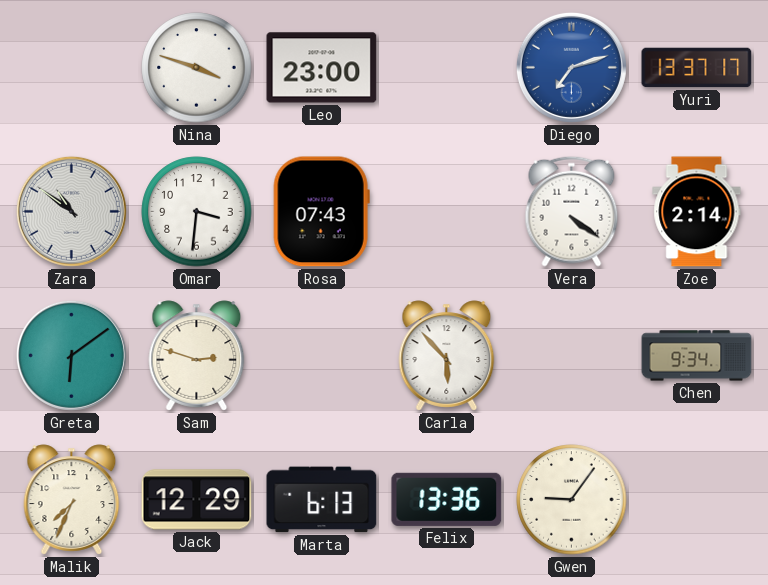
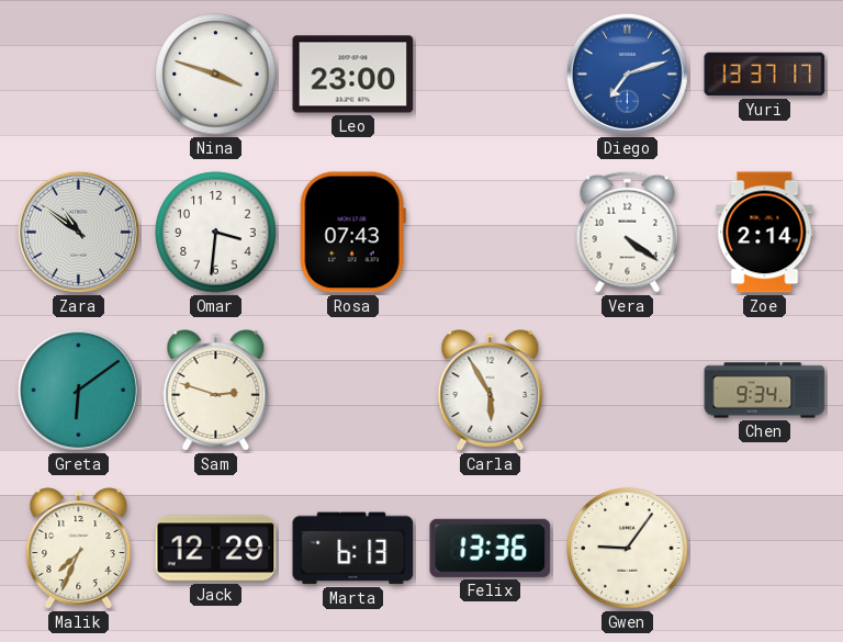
Carla: 5:53 -> 5:55 (491, 391)
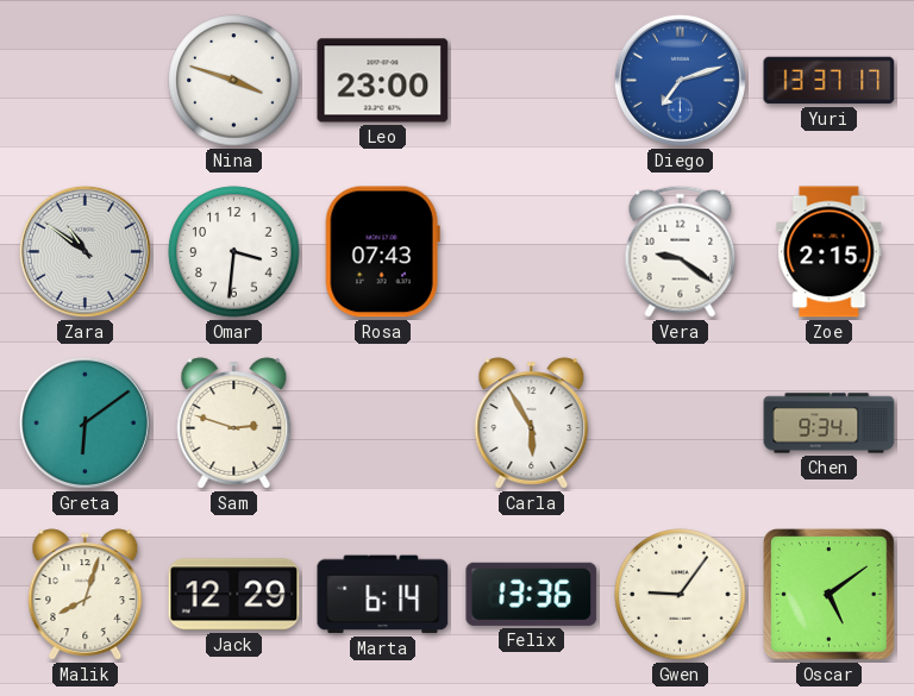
Vera: 4:21 -> 9:21 (681, 251)
Zoe: 2:14 -> 2:15 (830, 252)
Malik: 7:34 -> 8:03 (86, 595)
Marta: 6:13 -> 6:14 (383, 595)
Oscar: none -> 5:09 (830, 595)
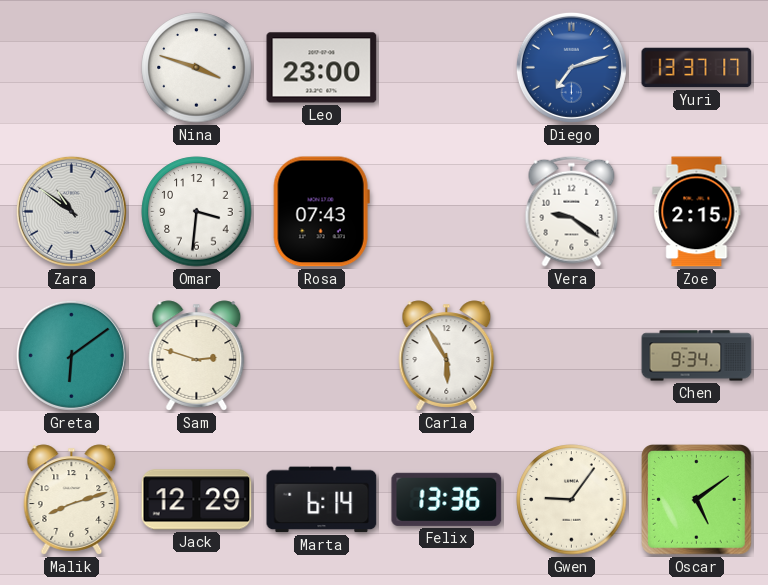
Malik: 8:03 -> 8:12 (72, 500)
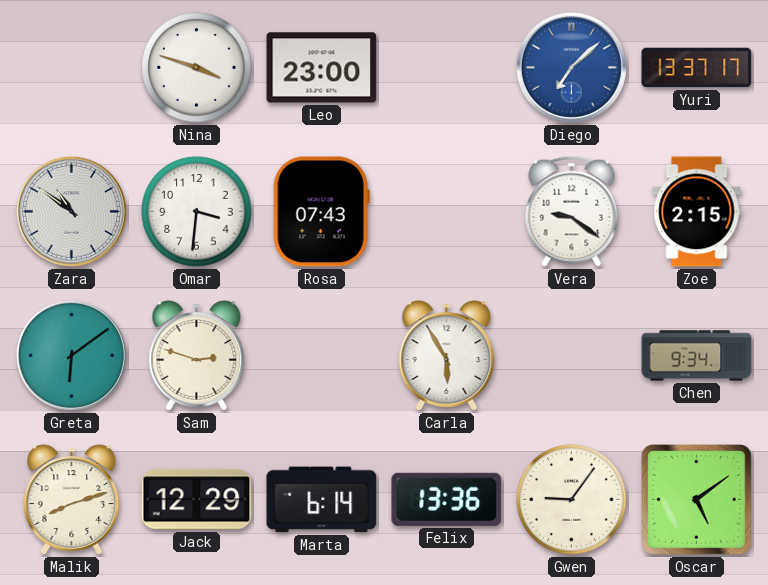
Diego: 7:12 -> 7:08 (571, 67)
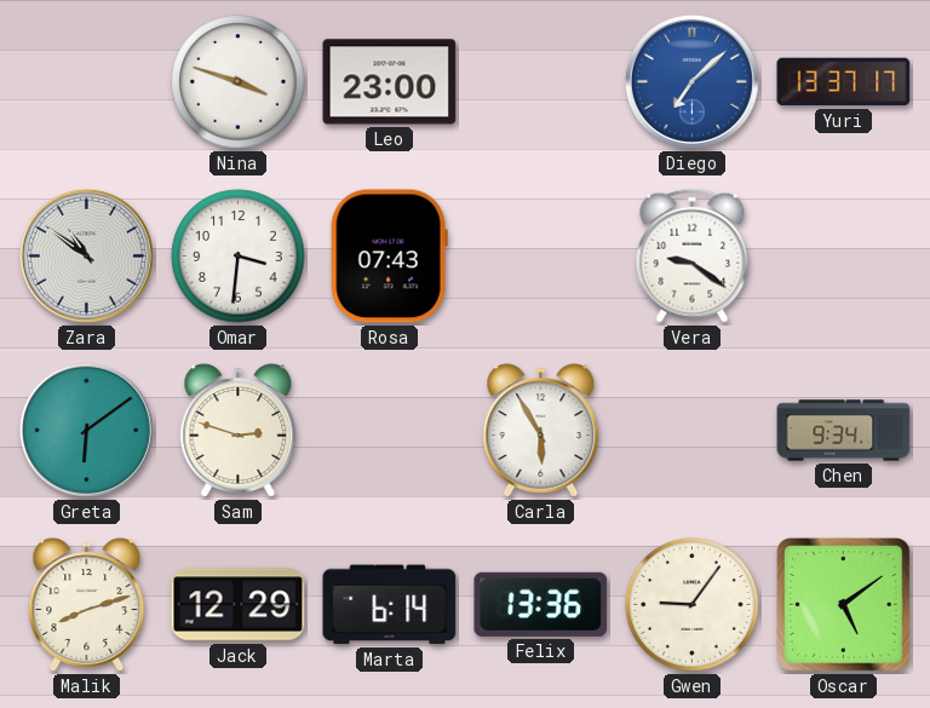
Zoe: 2:15 -> none (697, 212)
